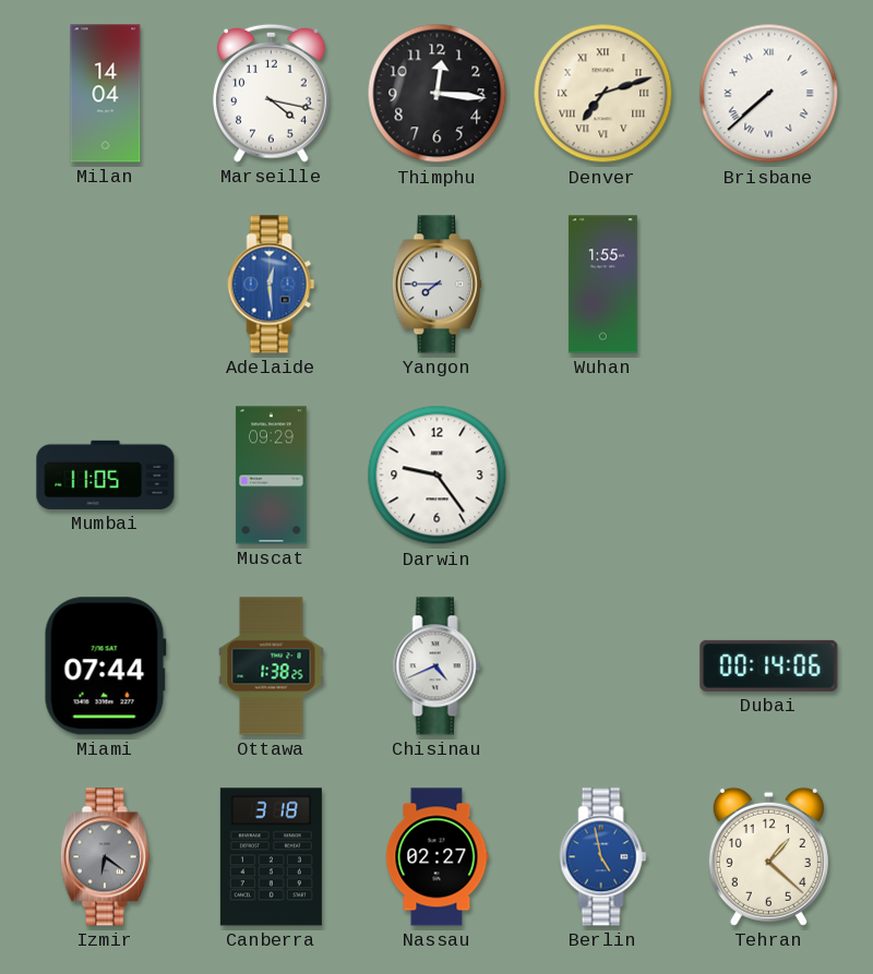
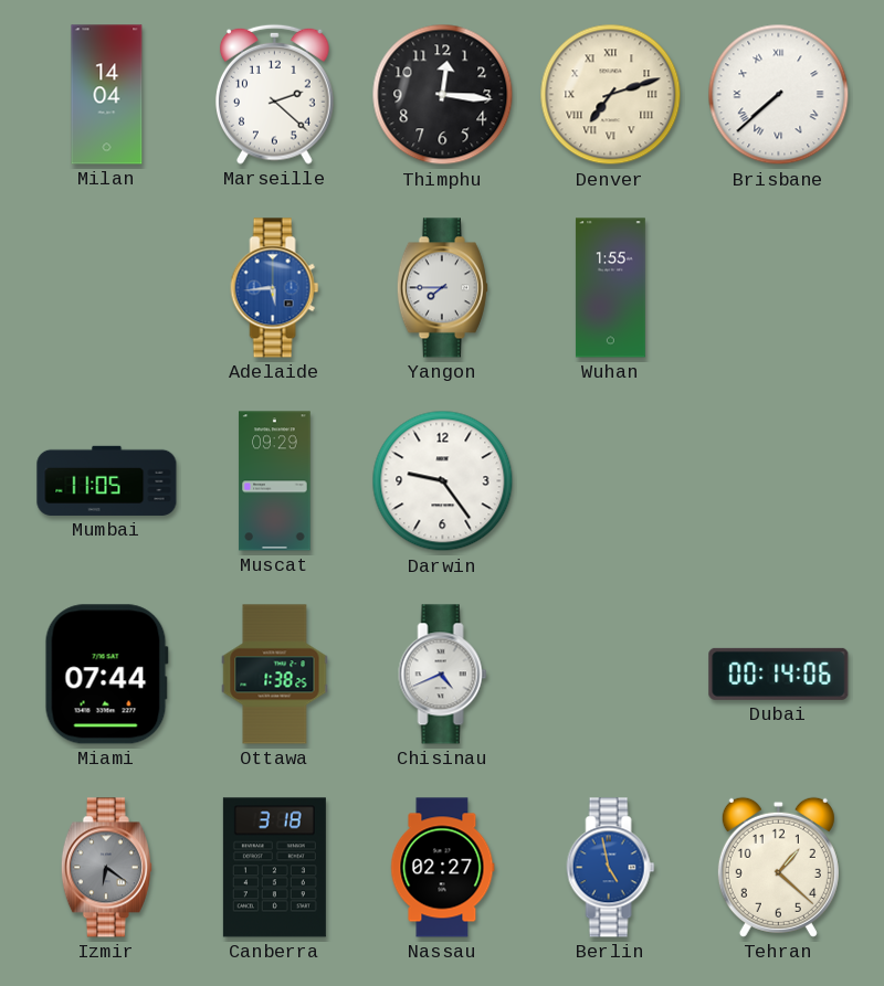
Marseille: 4:17 -> 2:22 (274, 94)
Adelaide: 12:29 -> 5:44 (275, 288)
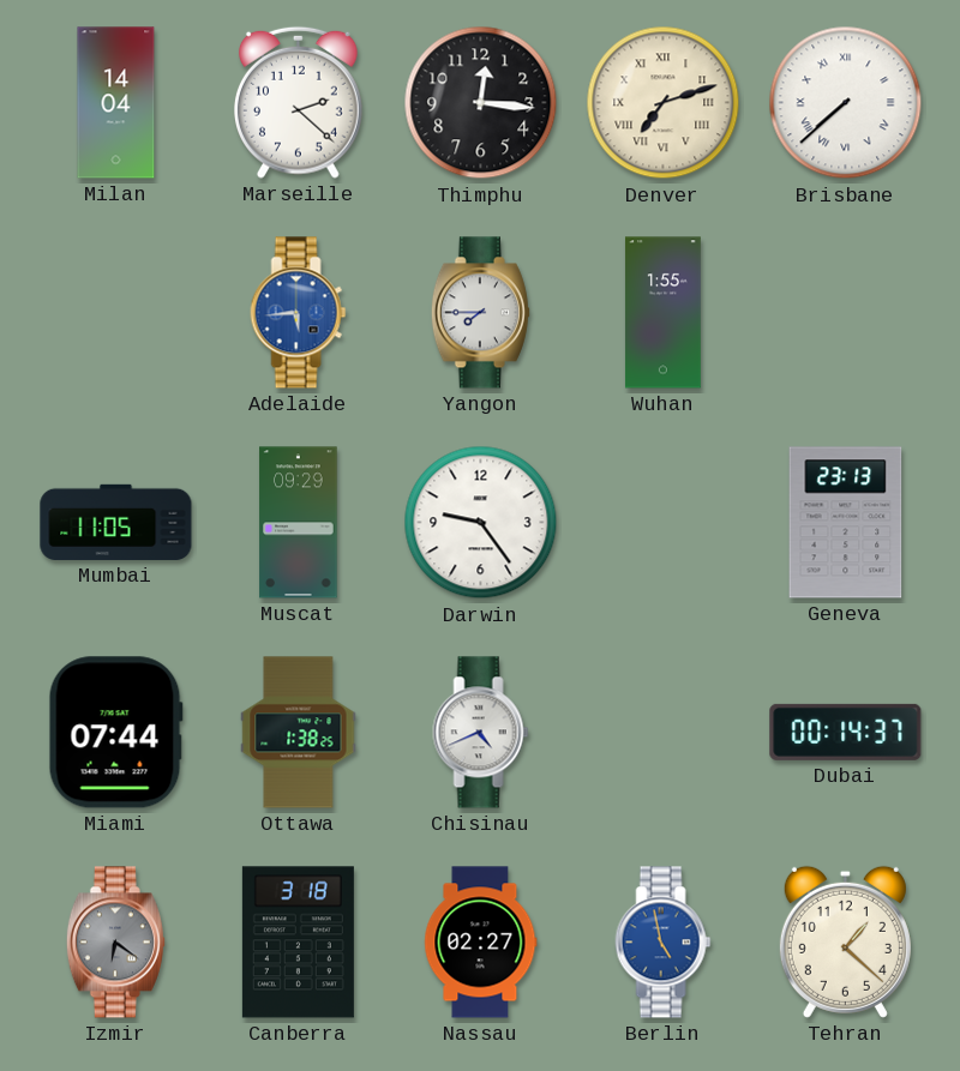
Geneva: none -> 23:13 (846, 523)
Dubai: 00:14:06 -> 00:14:37 (846, 732)
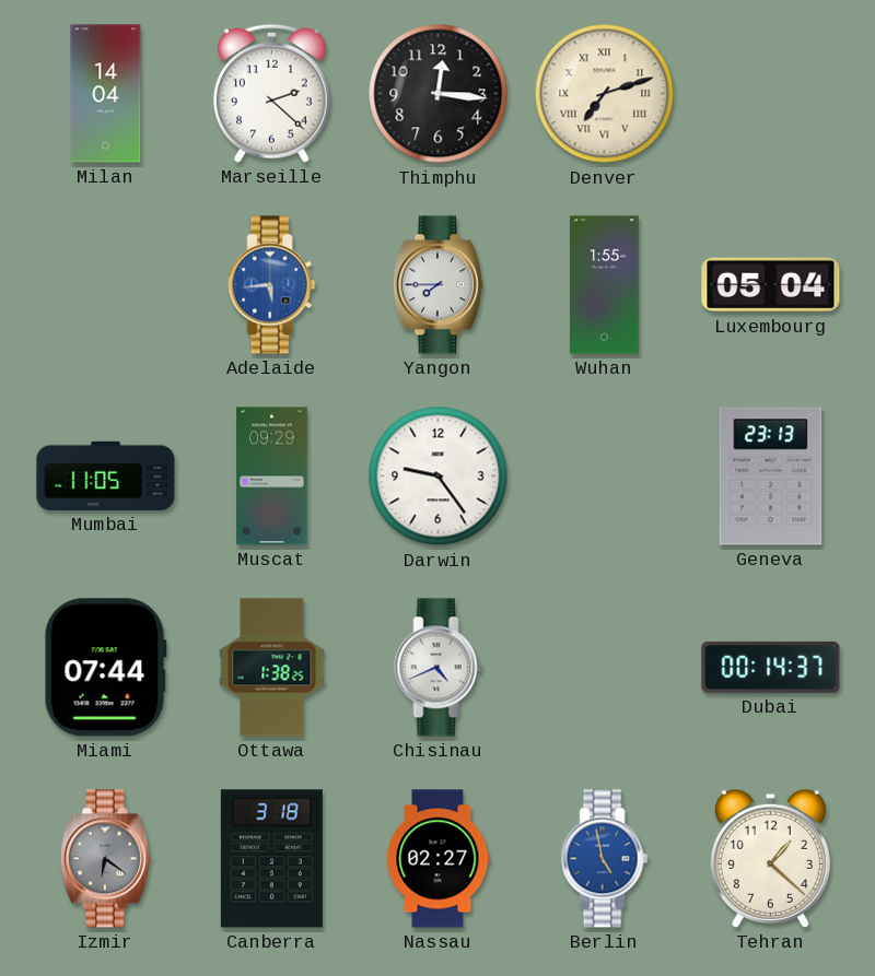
Brisbane: 7:38 -> none (846, 103)
Luxembourg: none -> 05:04 (771, 285)
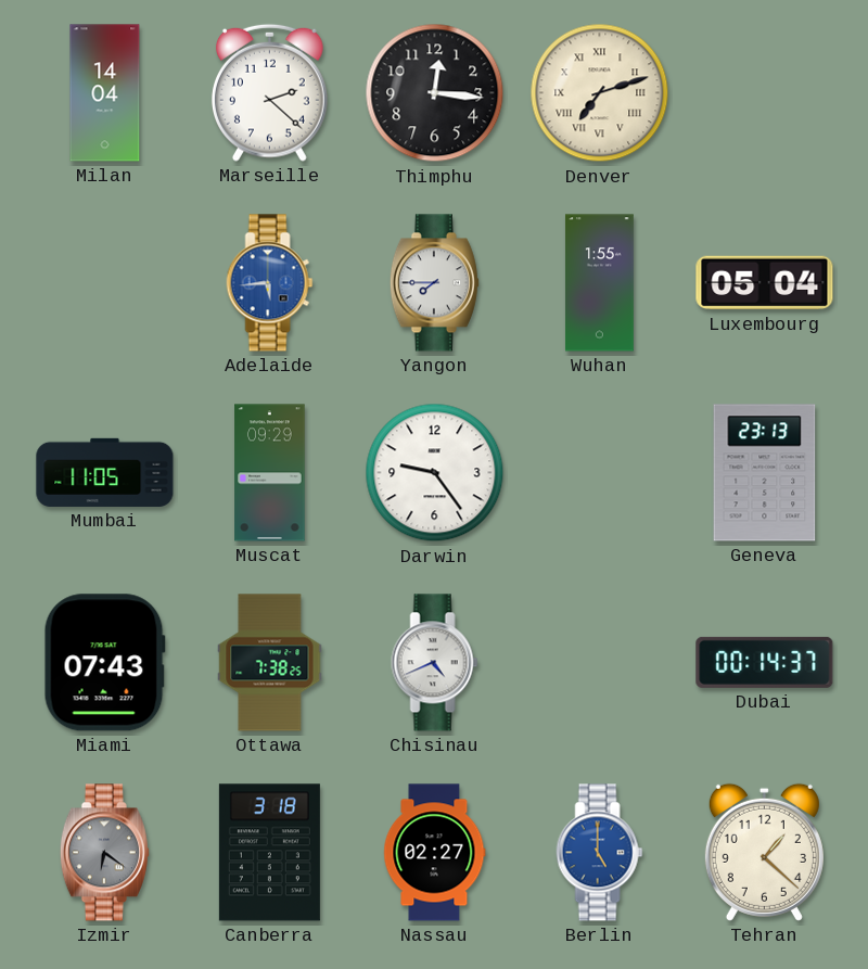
Miami: 07:44 -> 07:43 (104, 663)
Ottawa: 1:38 -> 7:38 (270, 663)
Berlin: 4:58 -> 5:00 (600, 853)
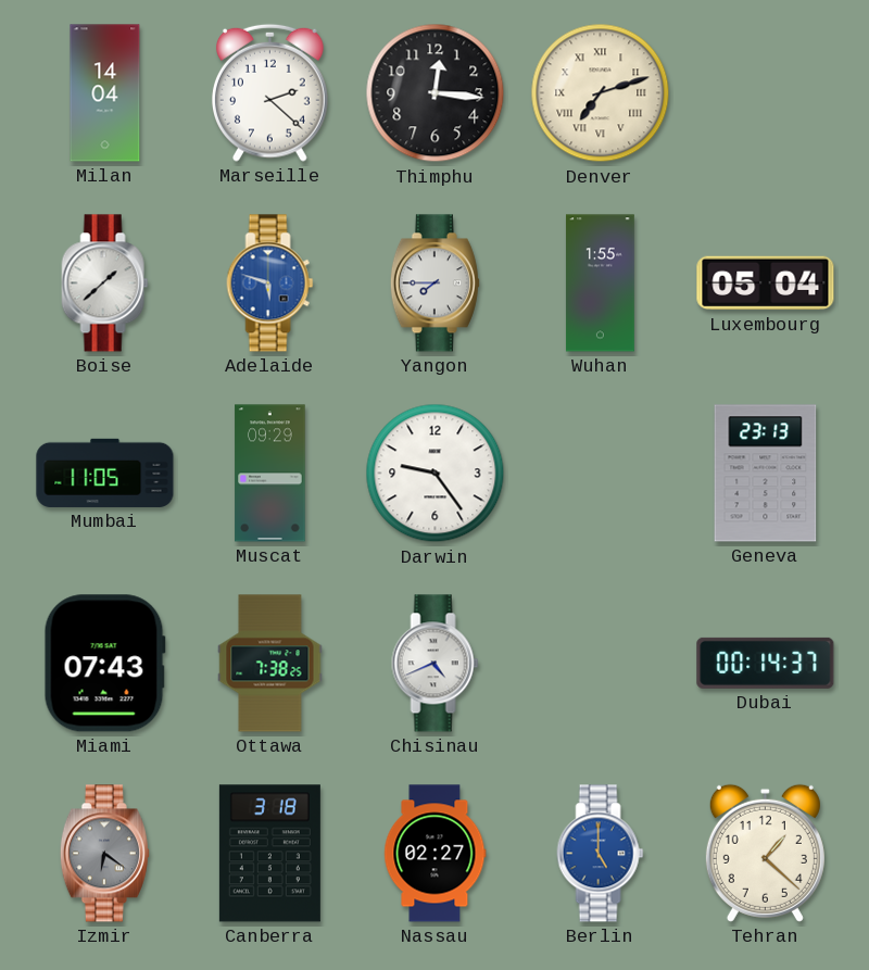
Boise: none -> 1:38 (105, 284)
Adelaide: 5:44 -> 5:48 (270, 284)
